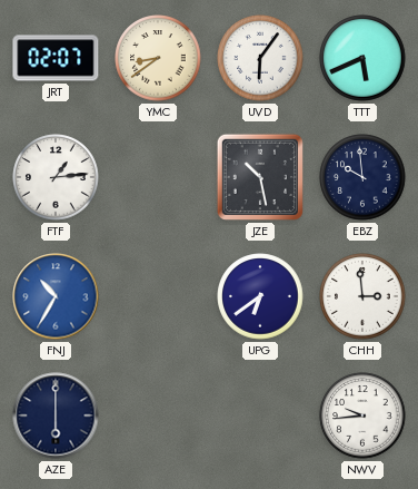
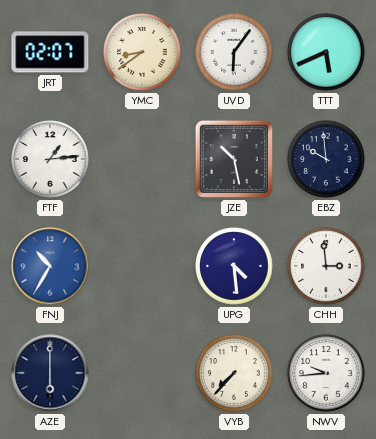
UPG: 6:39 -> 4:29 (234, 266)
VYB: none -> 7:37 (234, 373)
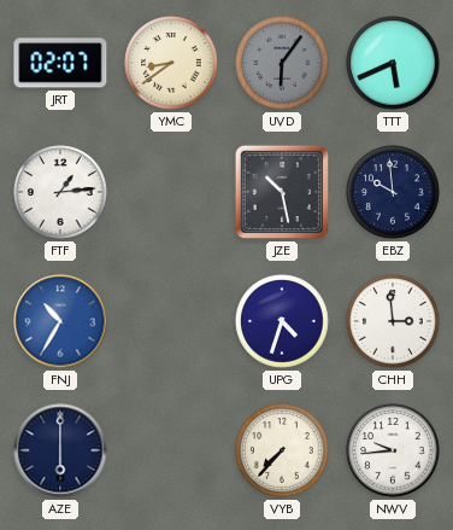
UVD dial: white -> grey (282, 63)
UPG: 4:29 -> 4:33 (282, 321)
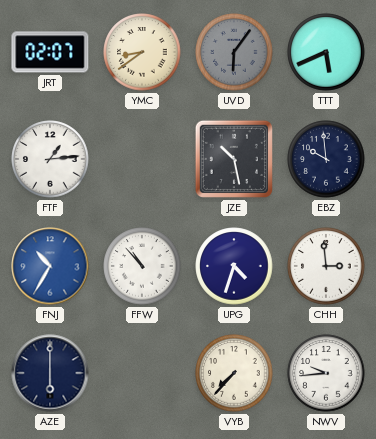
FFW: none -> 10:53 (142, 266)
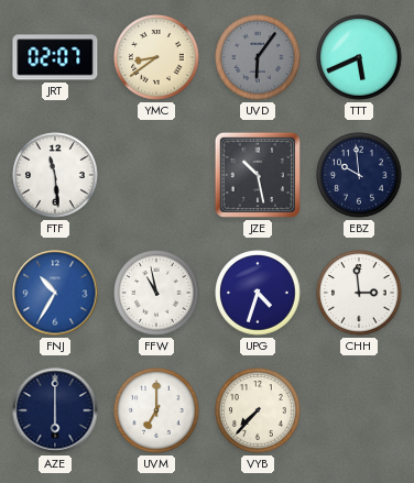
FTF: 1:14 -> 11:29 (55, 175)
FFW: 10:53 -> 10:58 (156, 293)
UVM: none -> 7:00 (156, 410)
NWV: 9:44 -> none (326, 373)
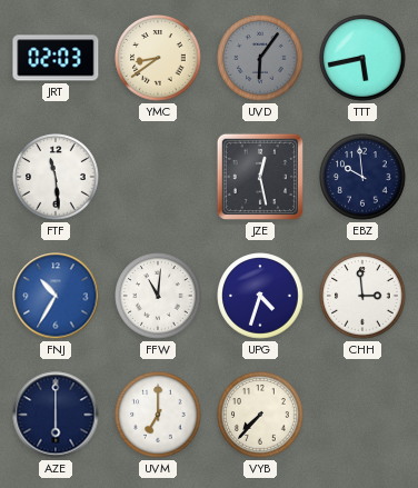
JRT: 02:07 -> 02:03 (56, 58)
TTT: 5:41 -> 5:43 (362, 58)
JZE: 10:28 -> 12:28 (260, 177)
FFW: 10:58 -> 11:01 (158, 296)
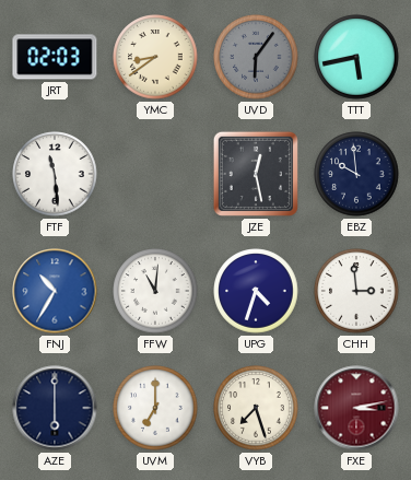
VYB: 7:37 -> 7:27 (256, 408)
FXE: none -> 3:13 (356, 408)
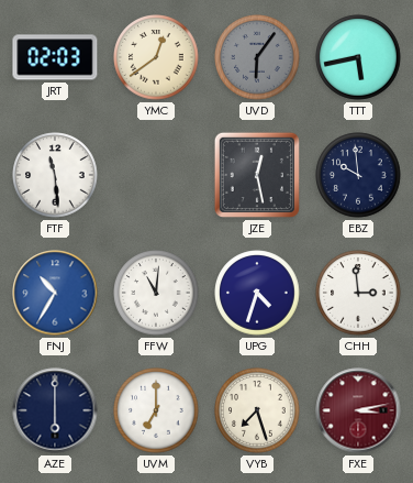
YMC: 8:39 -> 12:39 (156, 57)
